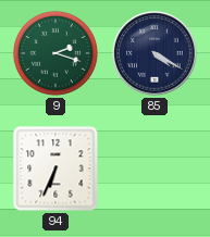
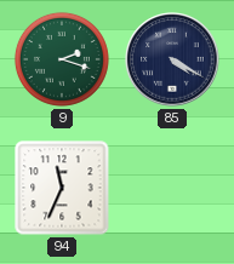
94: 6:34 -> 11:34 (62, 188)
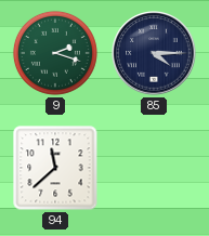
85: 4:20 -> 4:15 (154, 53)
94: 11:34 -> 11:38 (55, 168)
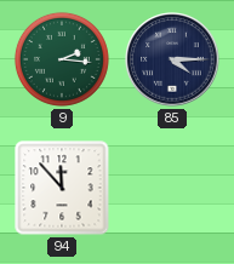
9: 2:18 -> 2:16 (62, 59)
94: 11:38 -> 11:53 (62, 188)
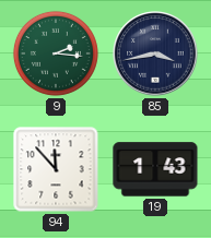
85: 4:15 -> 3:43 (155, 53)
19: none -> 1:43 (155, 169)
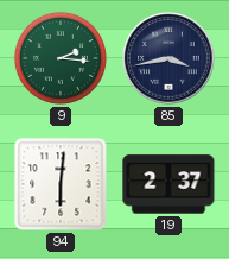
94: 11:53 -> 6:01 (61, 184)
19: 1:43 -> 2:37 (168, 184)
